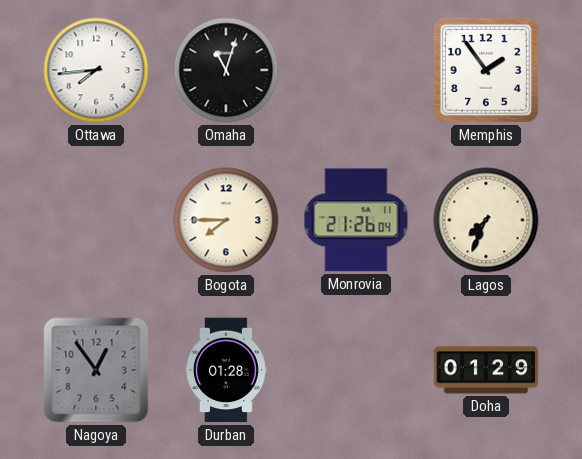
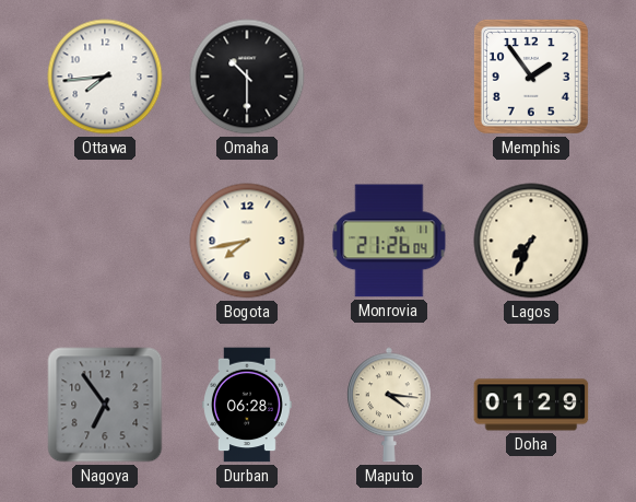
Omaha: 11:03 -> 10:30 (247, 77)
Bogota: 7:45 -> 7:43 (247, 241)
Nagoya: 12:54 -> 6:54 (105, 405)
Durban: 01:28 -> 06:28 (248, 405)
Maputo: none -> 4:16 (389, 405)
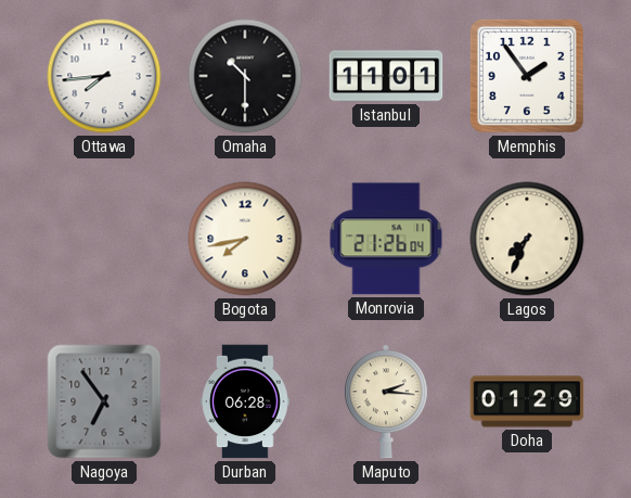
Istanbul: none -> 11:01 (386, 76)
Maputo: 4:16 -> 2:16 (386, 401)
